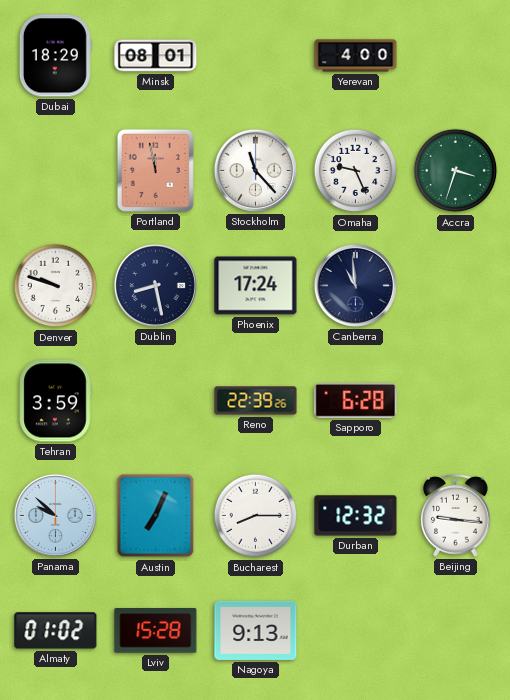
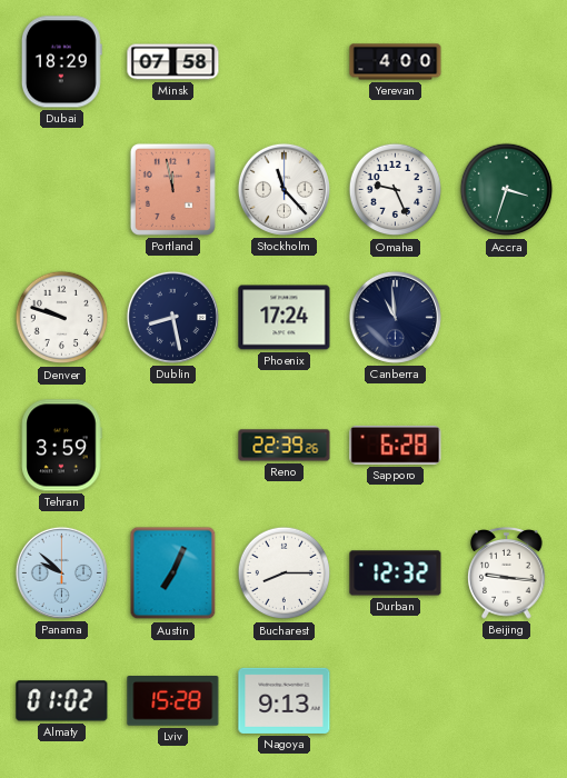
Minsk: 08:01 -> 07:58 (173, 62)
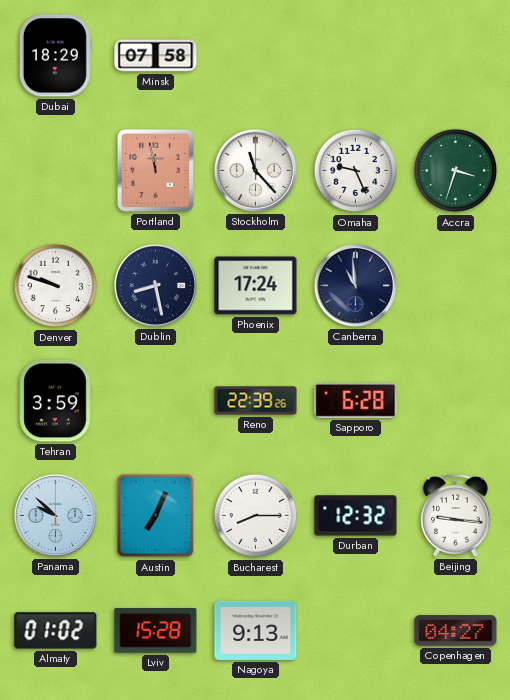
Yerevan: 4:00 -> none (396, 62)
Copenhagen: none -> 04:27 (456, 631)
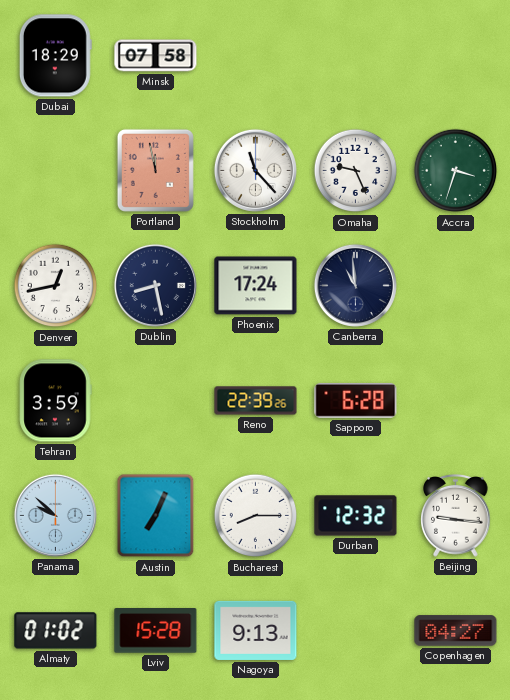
Denver: 9:48 -> 12:43 (56, 286)
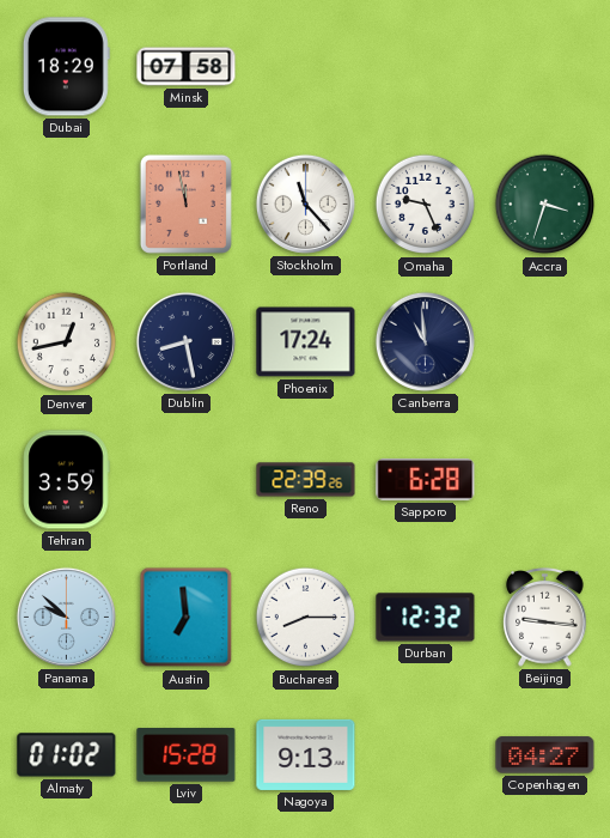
Austin: 7:04 -> 6:59 (187, 618)
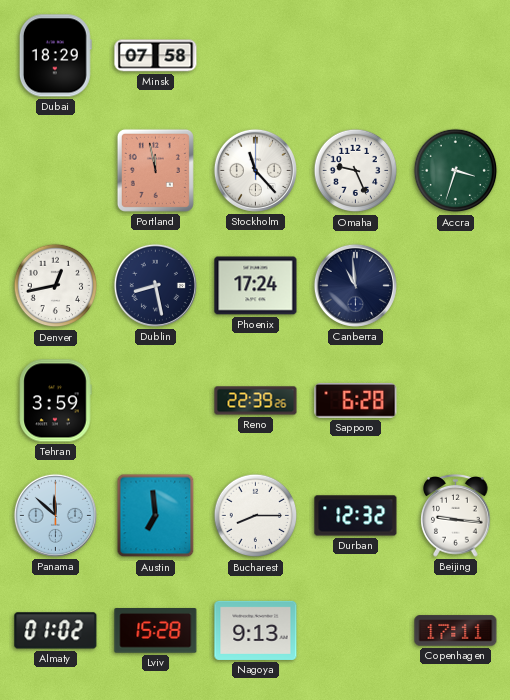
Panama: 9:52 -> 11:52 (55, 515)
Copenhagen: 04:27 -> 17:11 (456, 631)
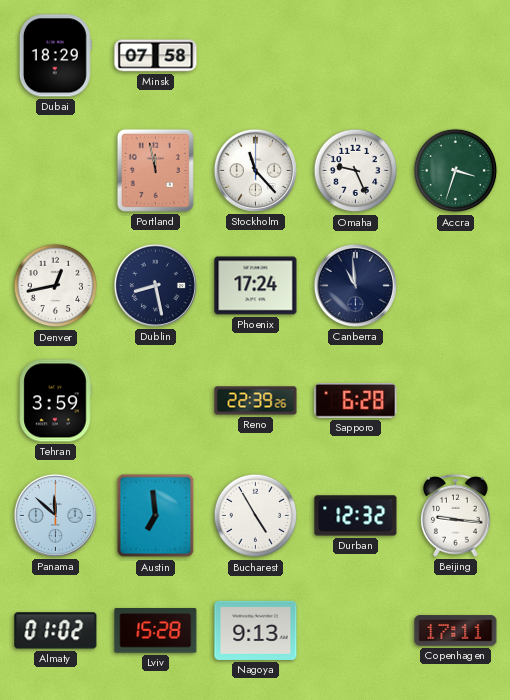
Bucharest: 8:15 -> 4:55 (256, 516)
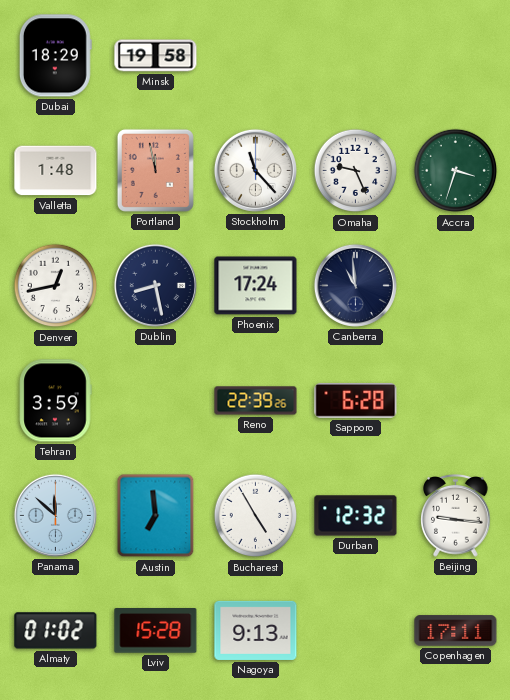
Minsk: 07:58 -> 19:58 (156, 56)
Valletta: none -> 1:48 (56, 171)
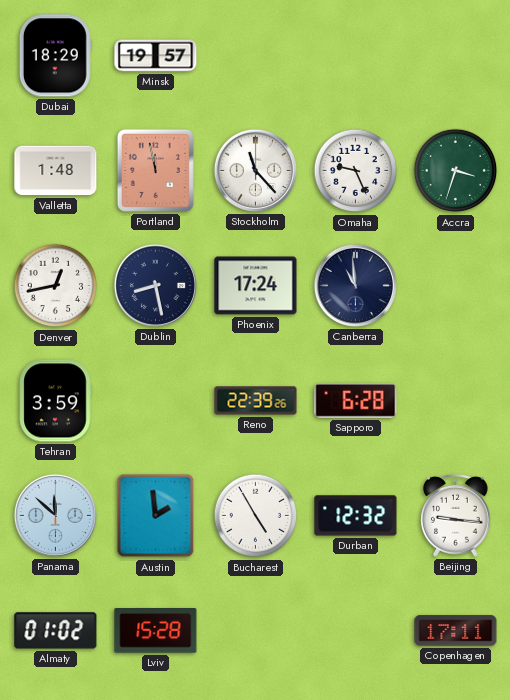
Minsk: 19:58 -> 19:57 (156, 56)
Austin: 6:59 -> 1:59 (156, 516)
Nagoya: 9:13 -> none (256, 630)
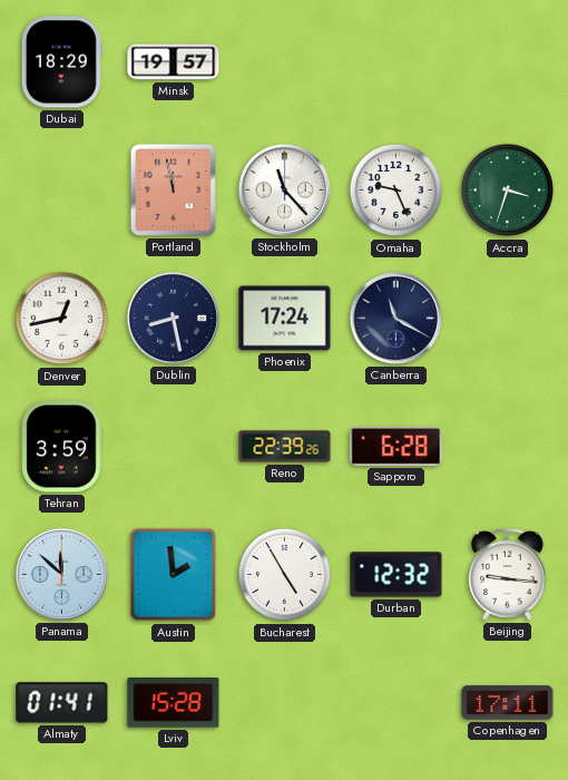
Valletta: 1:48 -> none (56, 171)
Canberra: 10:59 -> 11:20 (395, 318)
Almaty: 01:02 -> 01:41 (62, 703)
